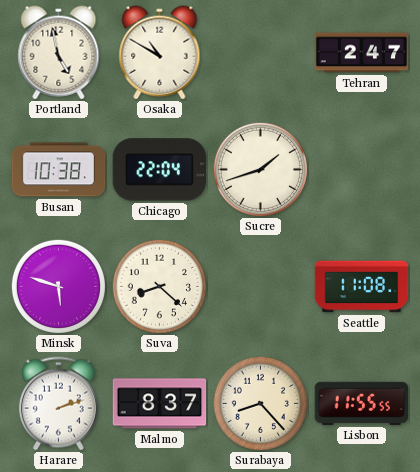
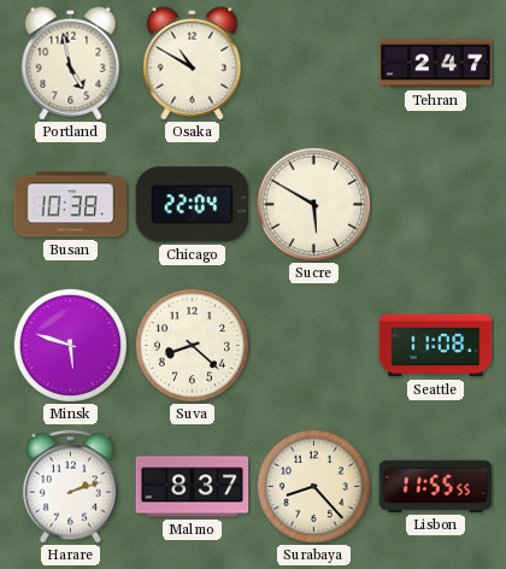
Sucre: 1:42 -> 5:50 (313, 204)
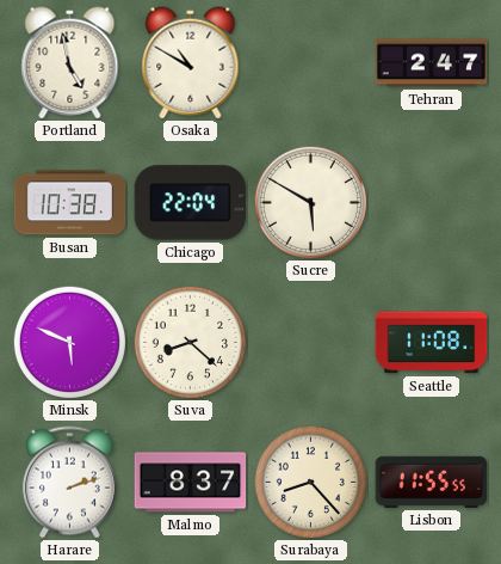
Minsk: 5:48 -> 5:49 (69, 342)
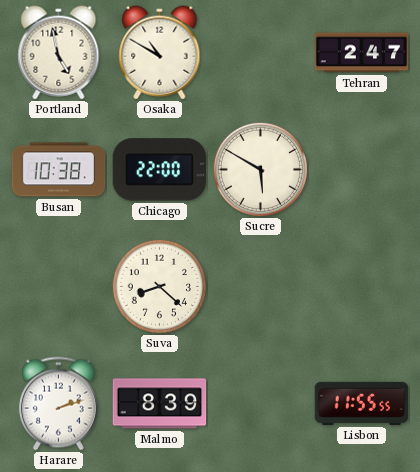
Chicago: 22:04 -> 22:00 (160, 170)
Minsk: 5:49 -> none (69, 342)
Seattle: 11:08 -> none (432, 343)
Malmo: 8:37 -> 8:39 (160, 404)
Surabaya: 8:23 -> none (310, 482)
